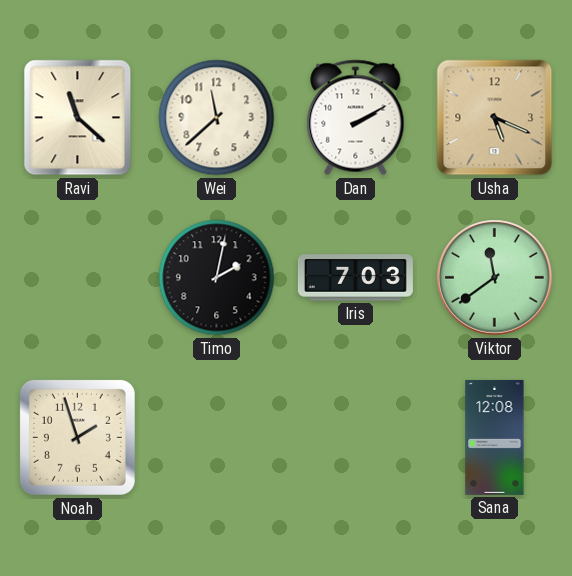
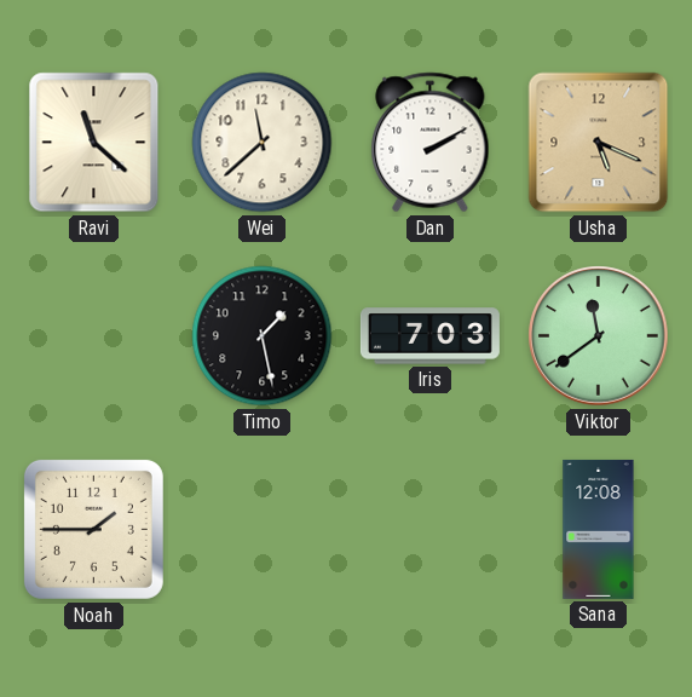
Timo: 2:02 -> 1:28 (263, 336)
Noah: 1:57 -> 1:45 (93, 529)
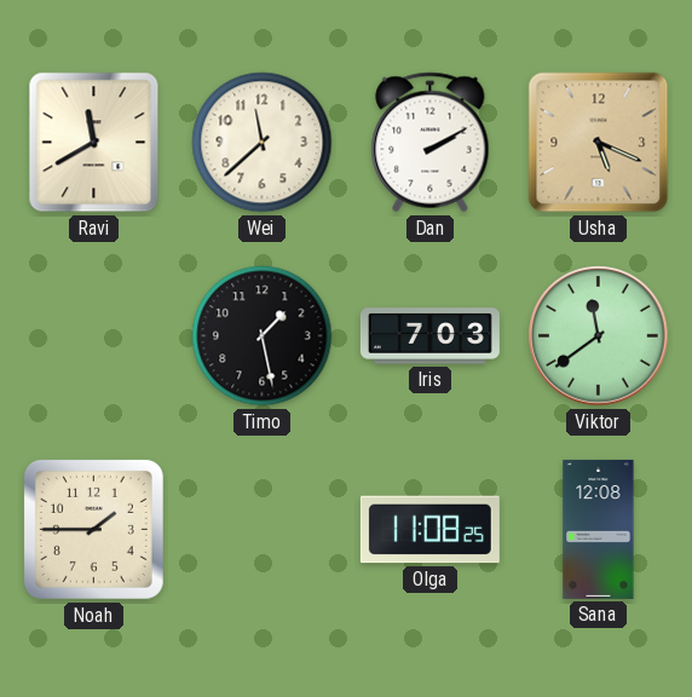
Ravi: 11:22 -> 11:40 (94, 143)
Olga: none -> 11:08 (429, 530)
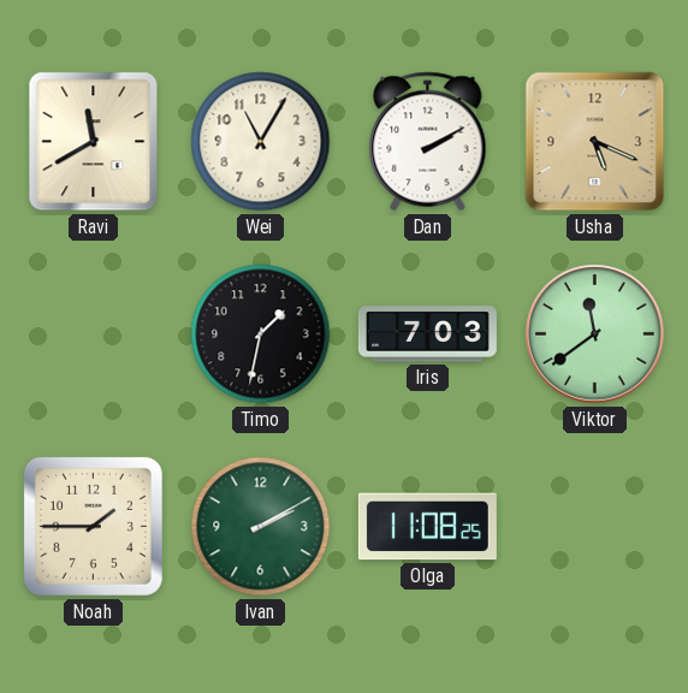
Wei: 11:38 -> 11:05 (261, 142)
Timo: 1:28 -> 1:32 (261, 334)
Ivan: none -> 2:10 (261, 527)
Sana: 12:08 -> none (599, 529)
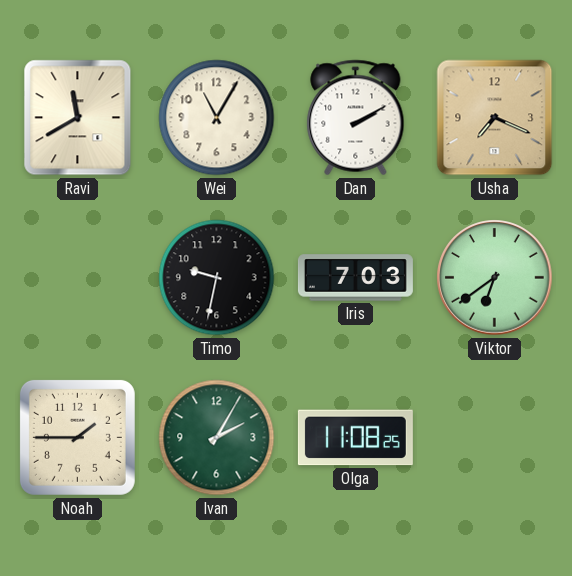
Usha: 5:19 -> 7:19 (495, 118)
Timo: 1:32 -> 9:32 (217, 278)
Viktor: 11:39 -> 6:39 (495, 278)
Ivan: 2:10 -> 2:05 (217, 438)
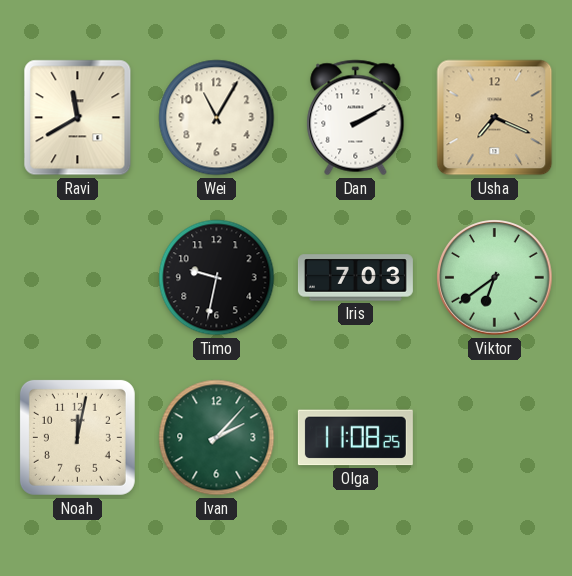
Noah: 1:45 -> 12:02 (77, 437)
Ivan: 2:05 -> 2:07 (217, 438)
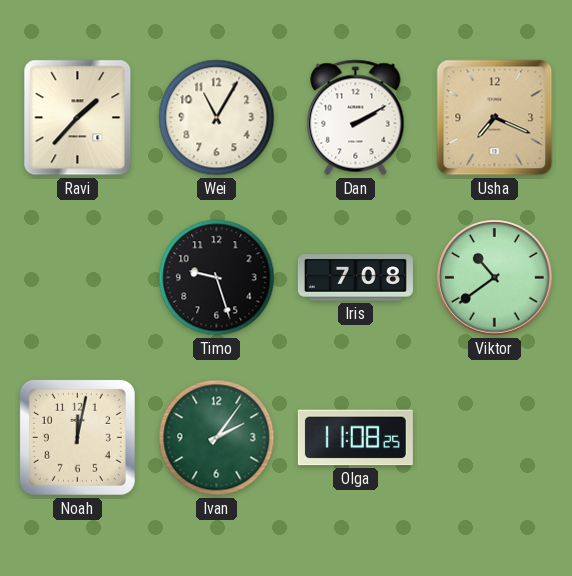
Ravi: 11:40 -> 1:37 (78, 118)
Timo: 9:32 -> 9:27 (217, 278)
Iris: 7:03 -> 7:08 (355, 278)
Viktor: 6:39 -> 10:39 (495, 278)
Ivan: 2:07 -> 2:06 (217, 438)
